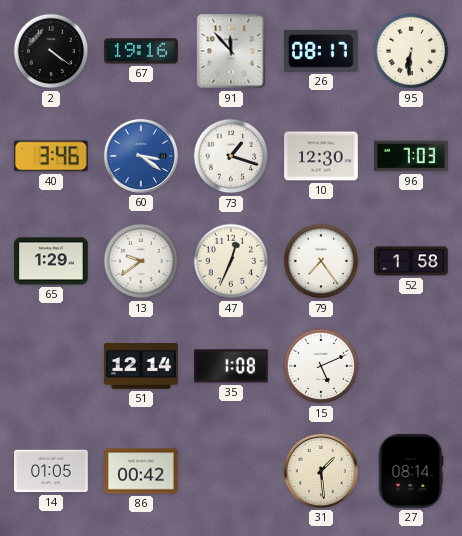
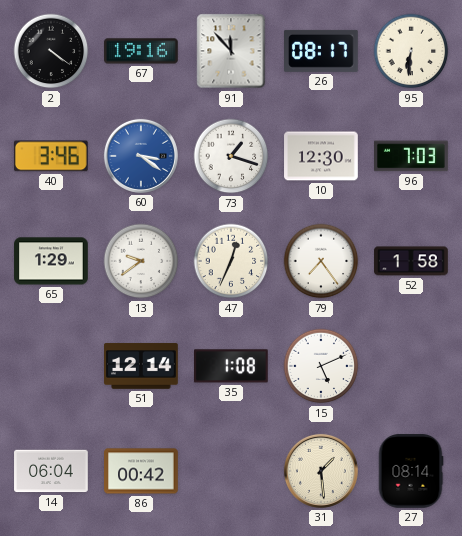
14: 01:05 -> 06:04 (51, 471)
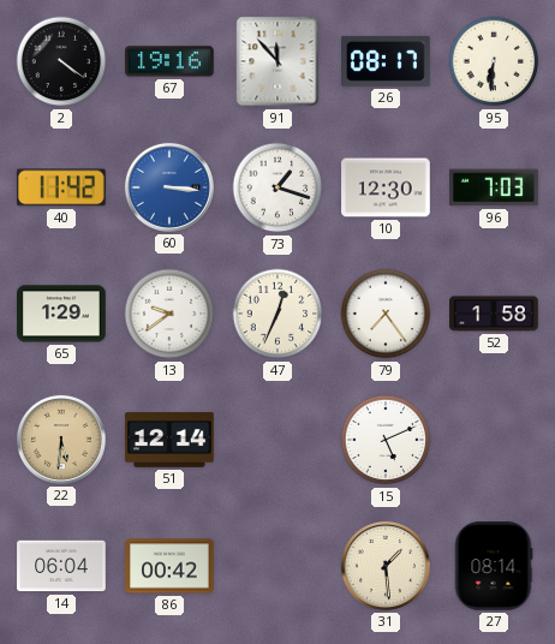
40: 3:46 -> 11:42 (61, 187)
60: 3:21 -> 3:16 (169, 187)
22: none -> 5:31 (61, 440)
35: 1:08 -> none (232, 366)
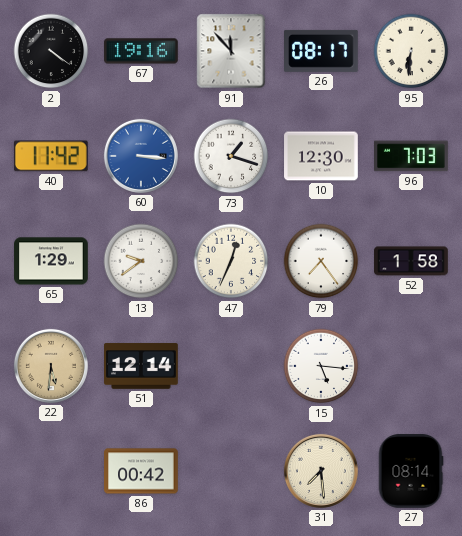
15: 5:11 -> 5:16 (321, 366)
14: 06:04 -> none (61, 566)
31: 1:29 -> 7:29 (321, 471)
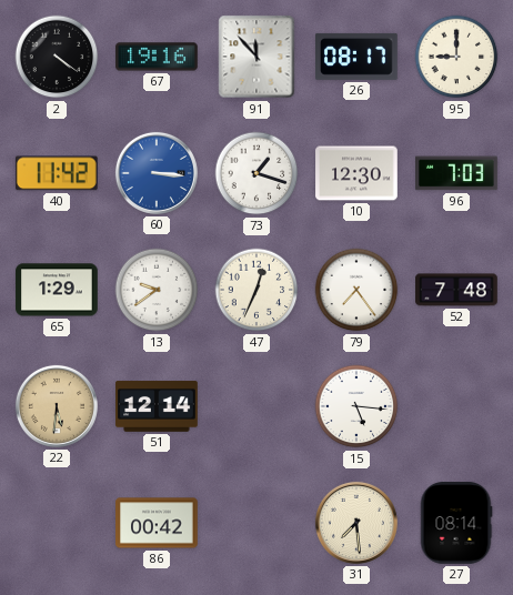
95: 6:31 -> 9:00 (456, 57)
52: 1:58 -> 7:48 (456, 290)
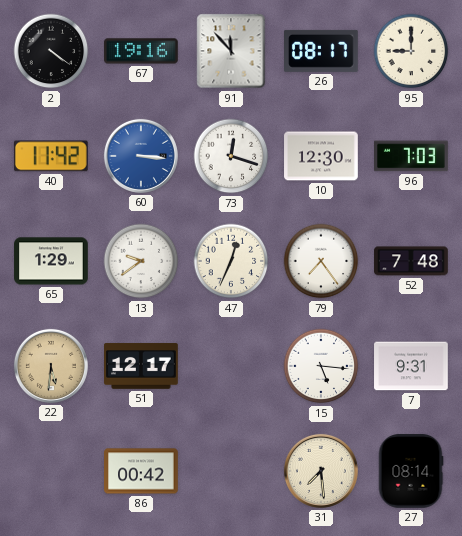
73: 1:18 -> 12:18 (231, 156)
51: 12:14 -> 12:17 (141, 366)
7: none -> 9:31 (411, 366)
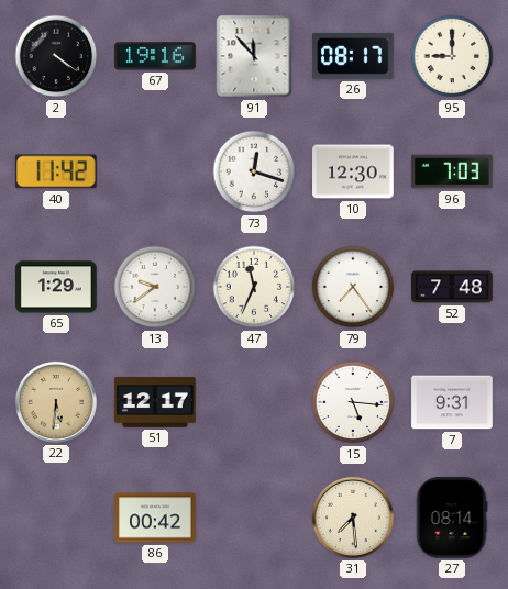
60: 3:16 -> none (141, 156)
47: 12:34 -> 11:34 (254, 287)
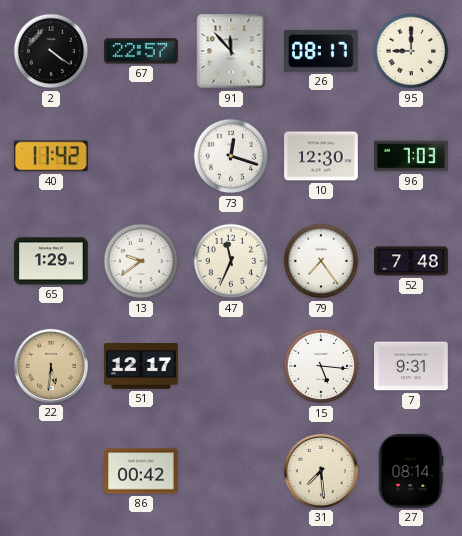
67: 19:16 -> 22:57 (141, 51)
